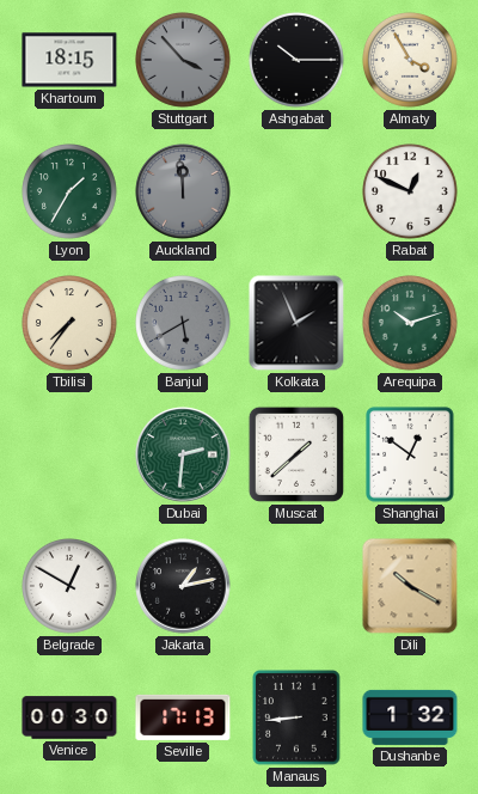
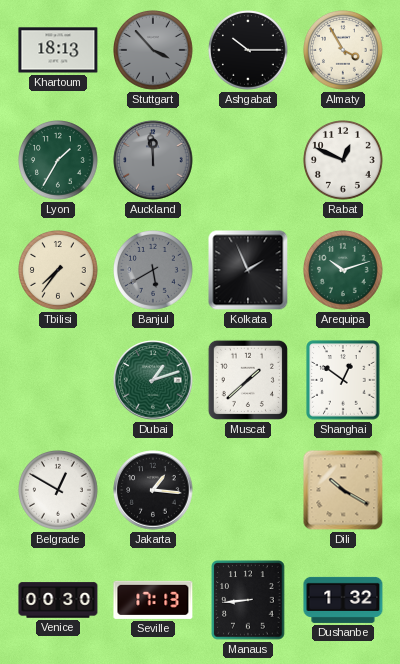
Khartoum: 18:15 -> 18:13 (58, 50)
Dubai: 2:31 -> 1:12 (153, 380)
Jakarta: 1:13 -> 1:16 (153, 490)
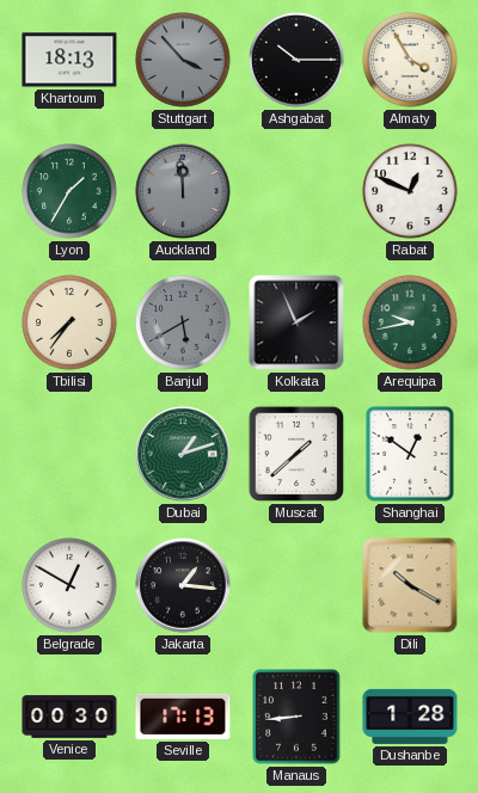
Arequipa: 10:12 -> 9:43 (411, 324)
Dushanbe: 1:32 -> 1:28 (410, 717)
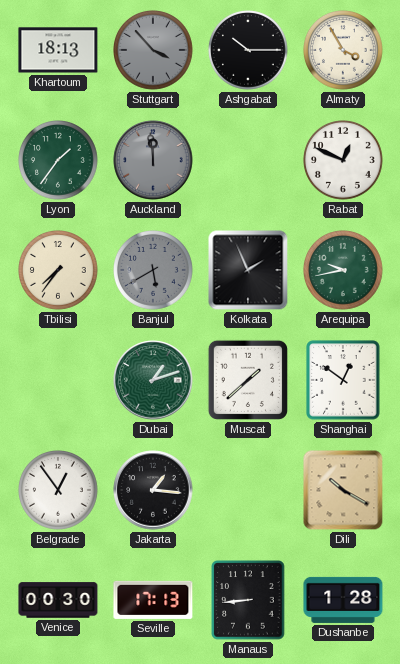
Lyon: 1:35 -> 1:36 (59, 161)
Belgrade: 12:50 -> 12:54 (59, 491)
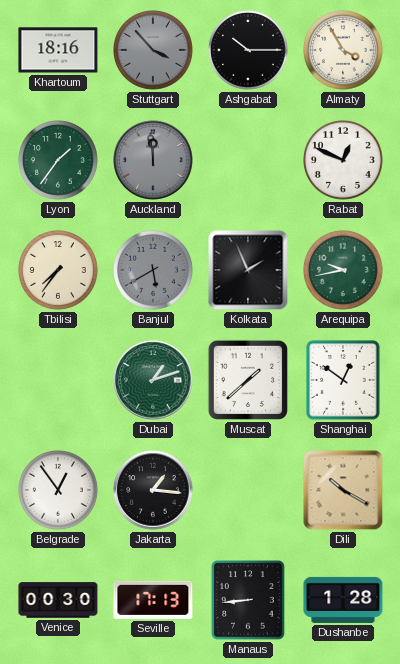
Khartoum: 18:13 -> 18:16 (58, 50)
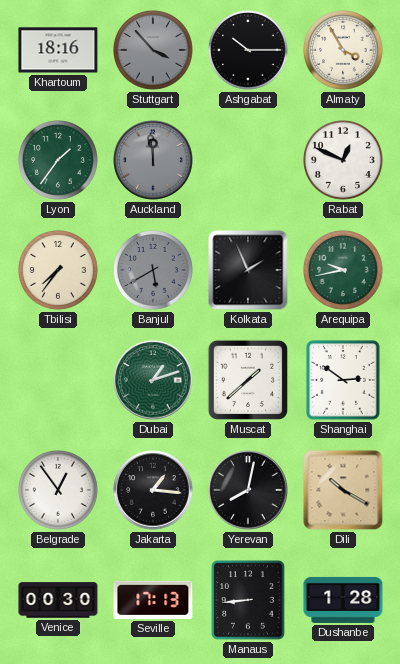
Shanghai: 12:51 -> 2:51 (343, 380)
Yerevan: none -> 8:02 (248, 490)
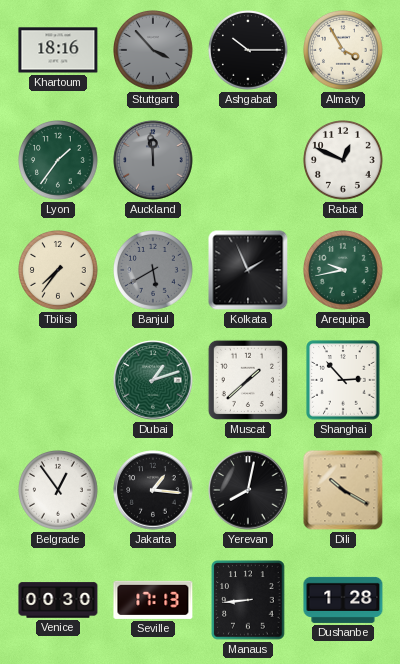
Shanghai: 2:51 -> 2:53 (343, 380)
